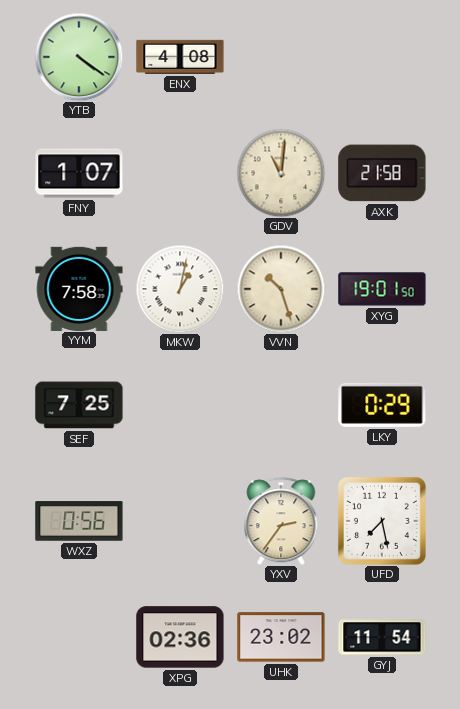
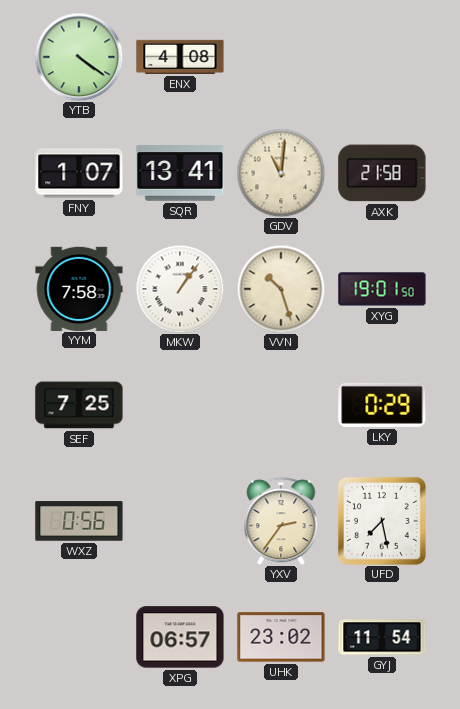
SQR: none -> 13:41 (180, 173)
MKW: 1:02 -> 1:06 (180, 289)
XPG: 02:36 -> 06:57 (180, 637)
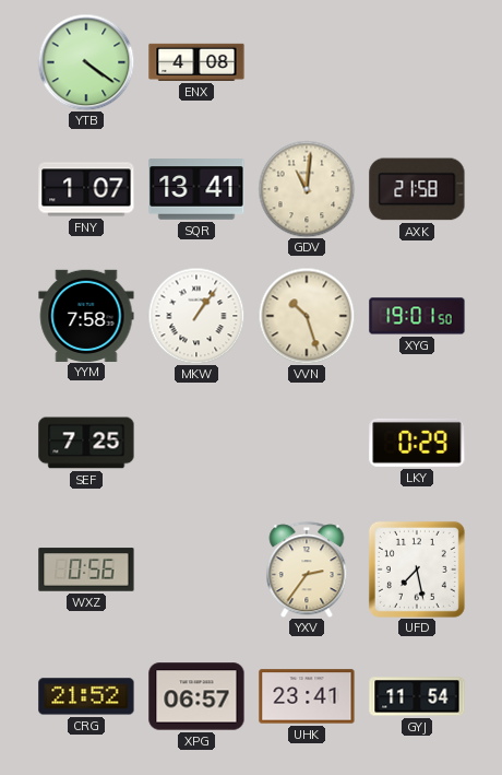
CRG: none -> 21:52 (86, 696)
UHK: 23:02 -> 23:41 (307, 696)
